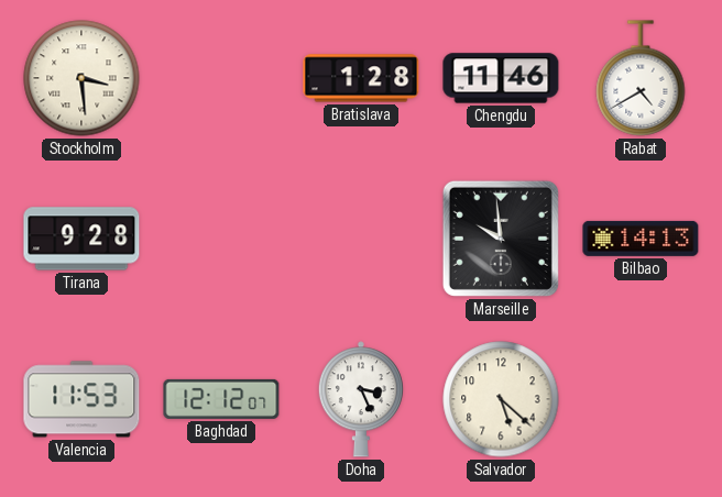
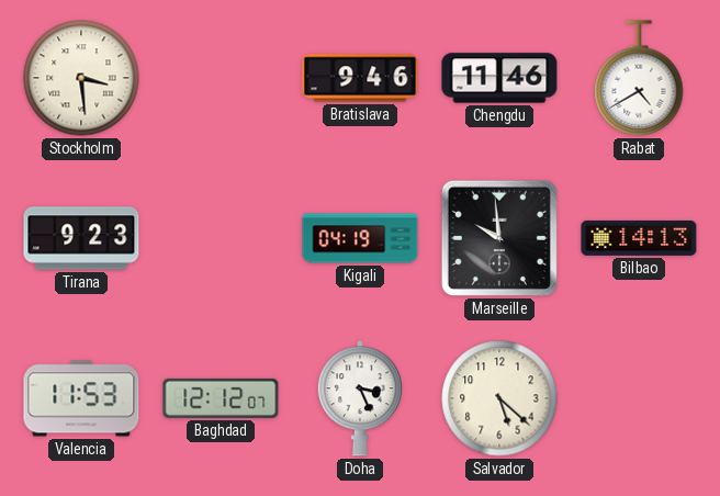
Bratislava: 1:28 -> 9:46 (360, 78)
Tirana: 9:28 -> 9:23 (81, 238)
Kigali: none -> 04:19 (360, 238)
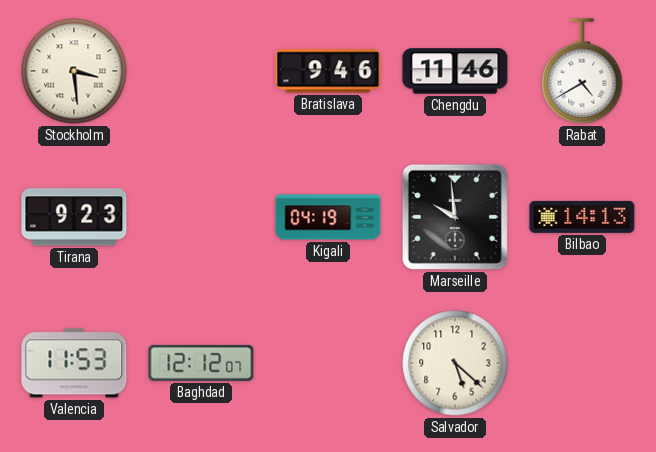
Doha: 3:26 -> none (360, 398)
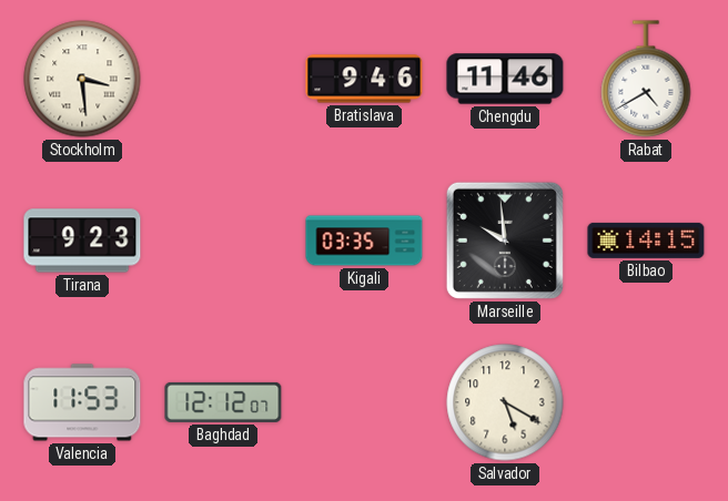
Kigali: 04:19 -> 03:35 (364, 241)
Bilbao: 14:13 -> 14:15 (646, 241)
Salvador: 5:22 -> 5:20 (505, 402)
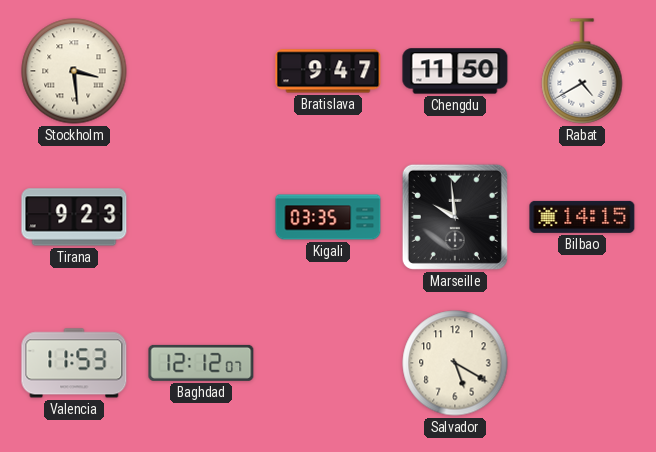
Bratislava: 9:46 -> 9:47 (328, 71)
Chengdu: 11:46 -> 11:50 (455, 71)
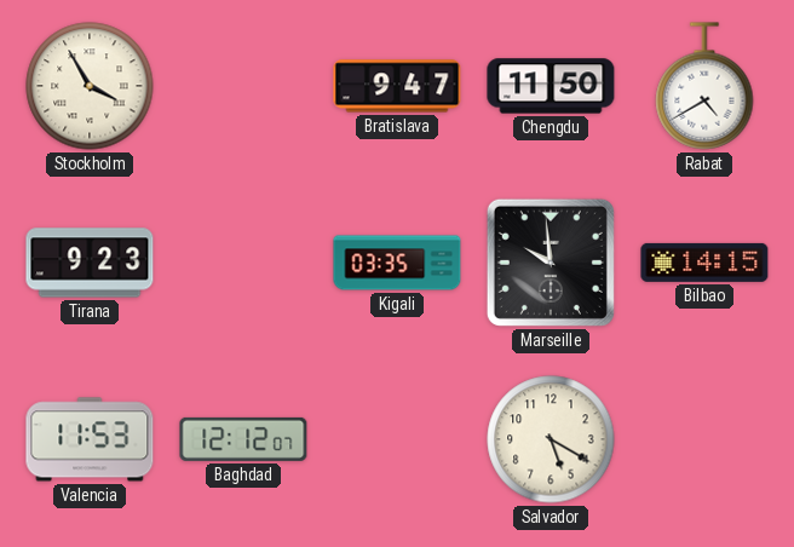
Stockholm: 3:29 -> 3:55 (90, 86)
